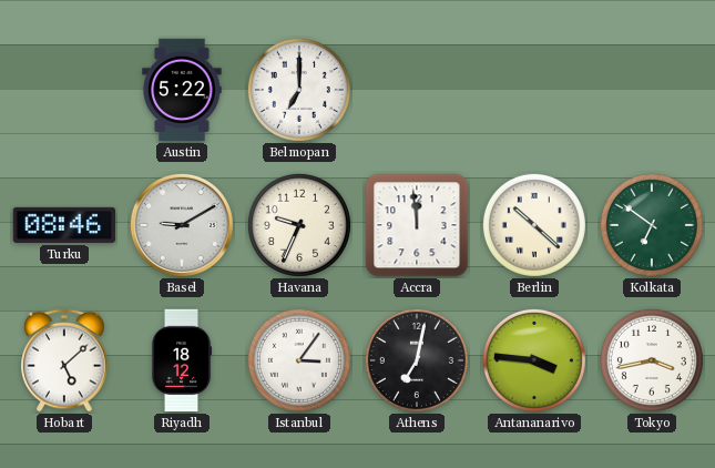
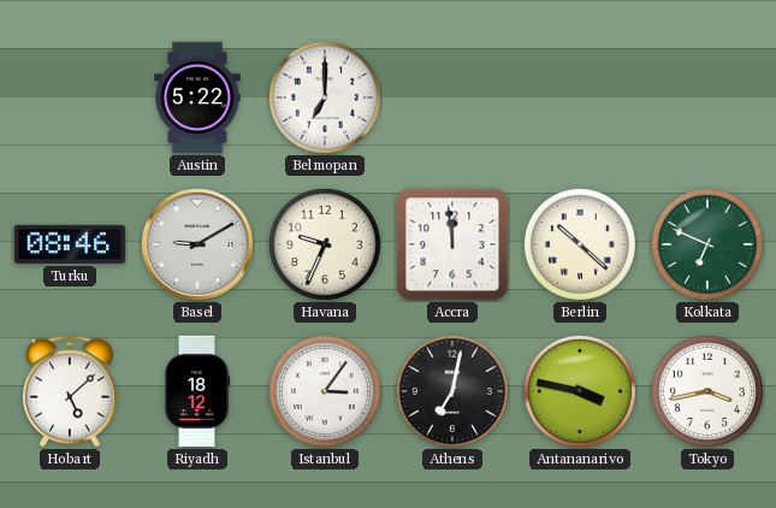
Kolkata: 6:51 -> 6:49 (707, 244)
Antananarivo: 3:46 -> 3:47 (580, 391)
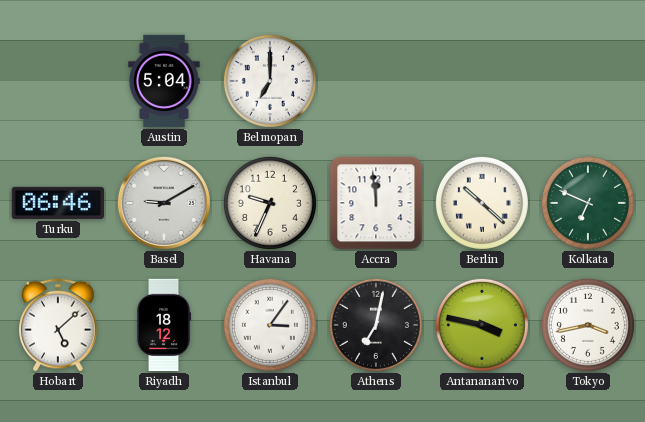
Austin: 5:22 -> 5:04 (164, 81)
Turku: 08:46 -> 06:46 (58, 203)
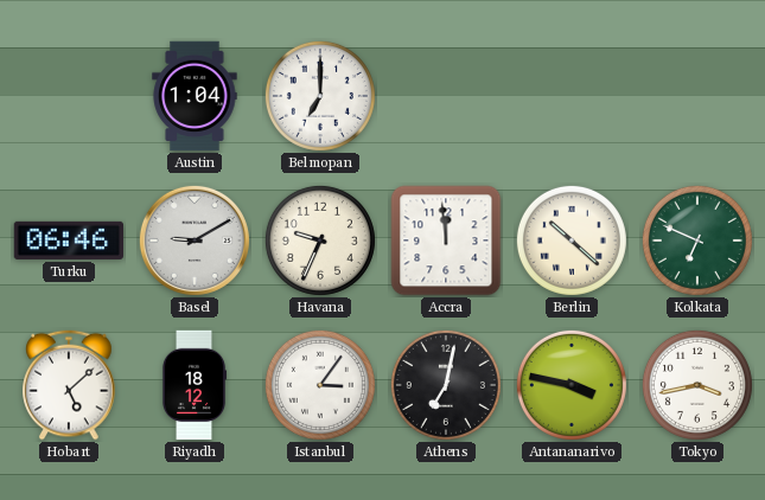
Austin: 5:04 -> 1:04 (195, 96)
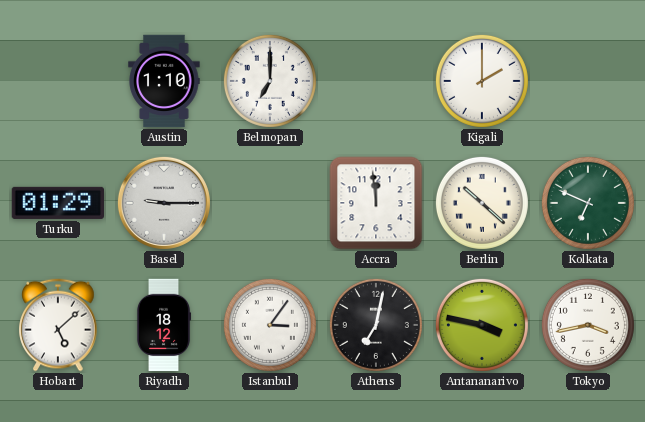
Austin: 1:04 -> 1:10 (164, 81)
Kigali: none -> 2:00 (482, 81)
Turku: 06:46 -> 01:29 (58, 203)
Basel: 9:10 -> 9:15 (164, 203)
Havana: 9:34 -> none (320, 241)
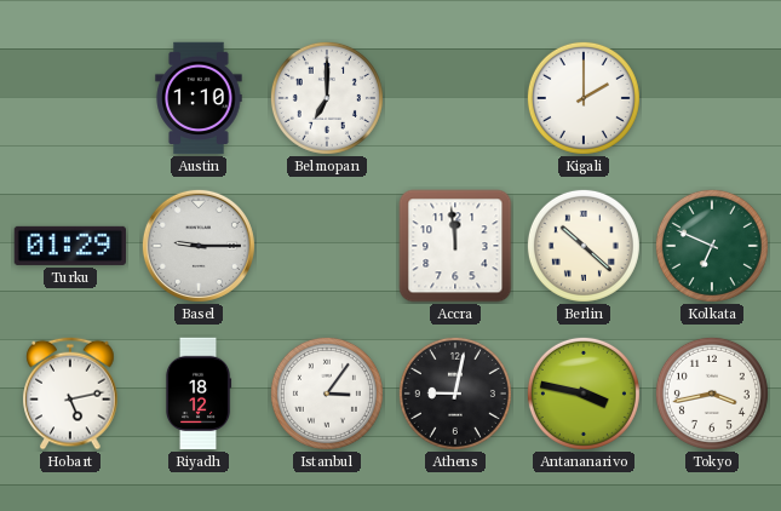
Hobart: 5:08 -> 5:13 (70, 394)
Athens: 7:02 -> 9:02 (455, 394)
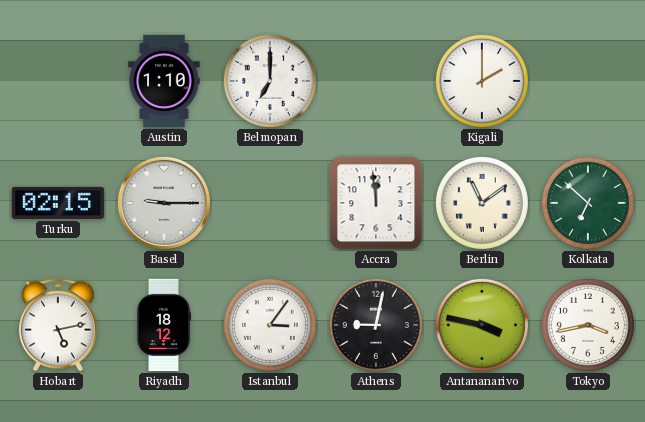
Turku: 01:29 -> 02:15 (58, 203)
Berlin: 10:22 -> 11:09 (482, 203)
Kolkata: 6:49 -> 6:52 (588, 203)
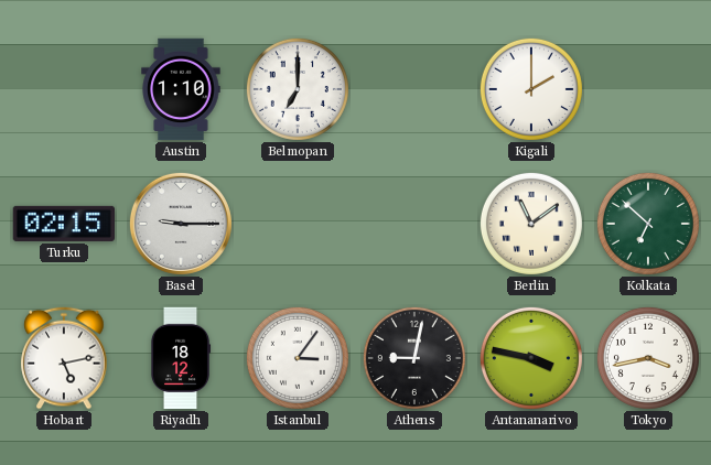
Accra: 11:59 -> none (376, 203)
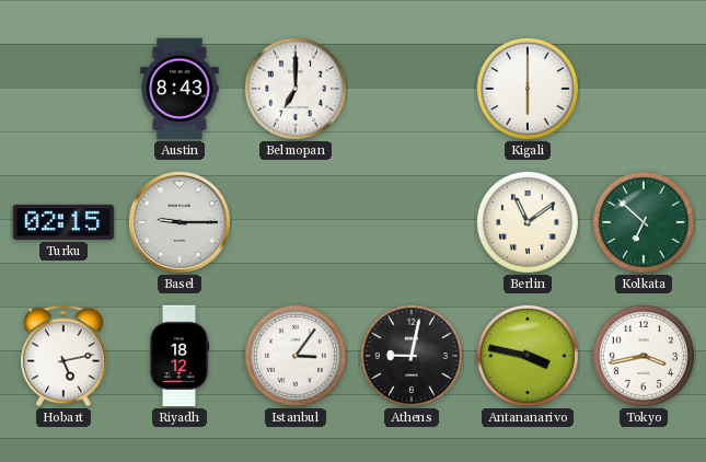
Austin: 1:10 -> 8:43 (180, 89)
Kigali: 2:00 -> 6:00 (528, 89)
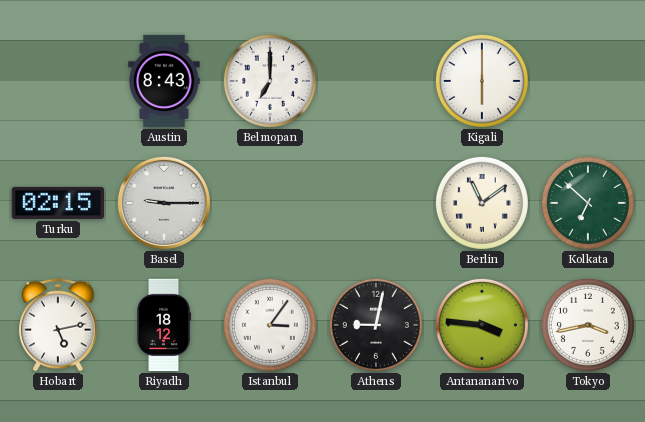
Antananarivo: 3:47 -> 3:46 (482, 325)
